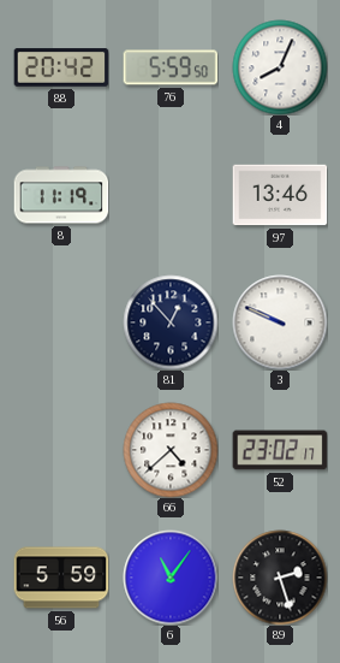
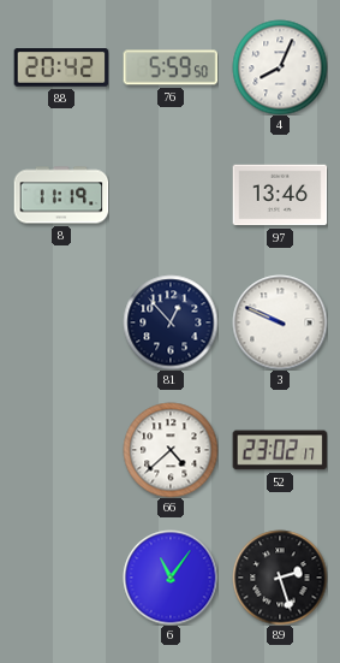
56: 5:59 -> none (61, 578)
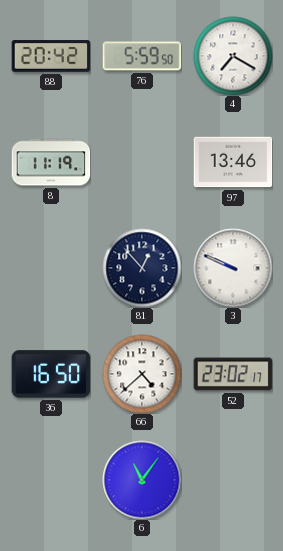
4: 8:04 -> 7:20 (233, 56)
36: none -> 16:50 (51, 374)
89: 2:27 -> none (280, 578)
